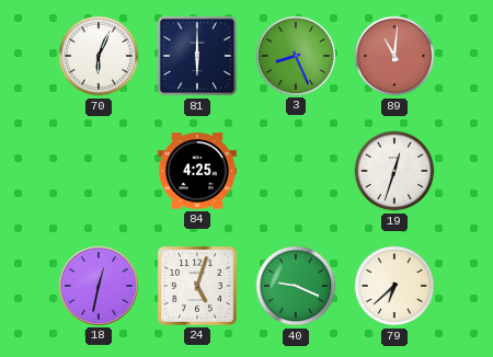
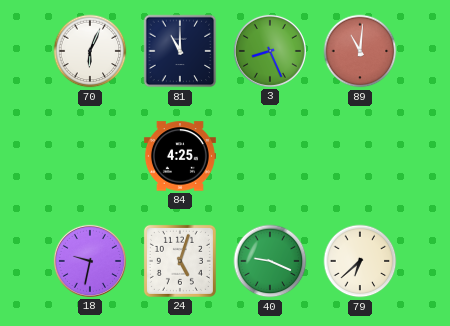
81: 6:00 -> 11:00 (180, 51)
19: 12:33 -> none (394, 171)
18: 12:32 -> 9:32 (90, 261)
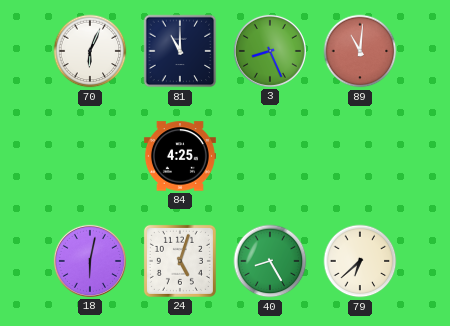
18: 9:32 -> 6:02 (90, 261)
40: 9:19 -> 8:25 (270, 261)
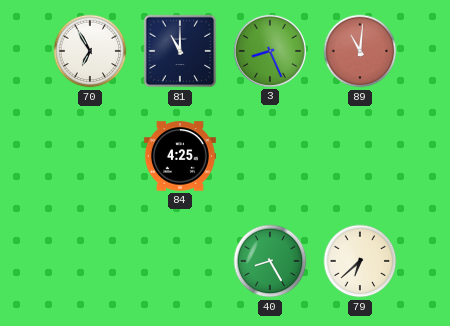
70: 6:04 -> 6:55 (90, 51)
18: 6:02 -> none (90, 261)
24: 5:03 -> none (180, 261)
